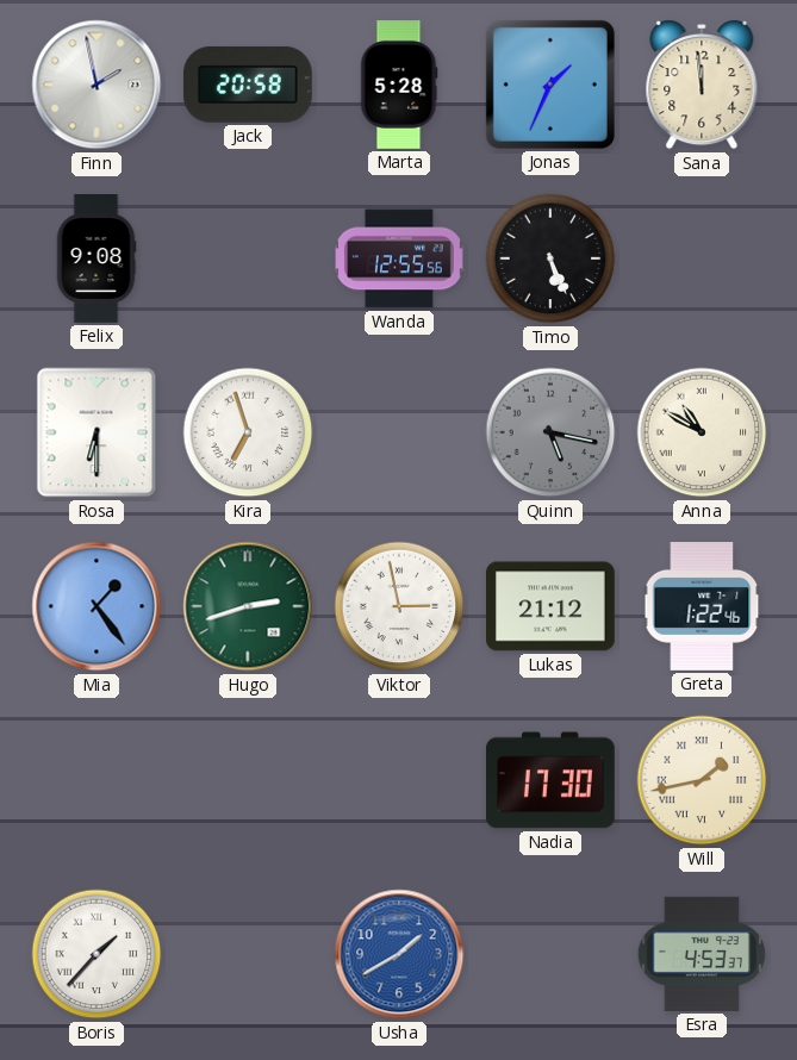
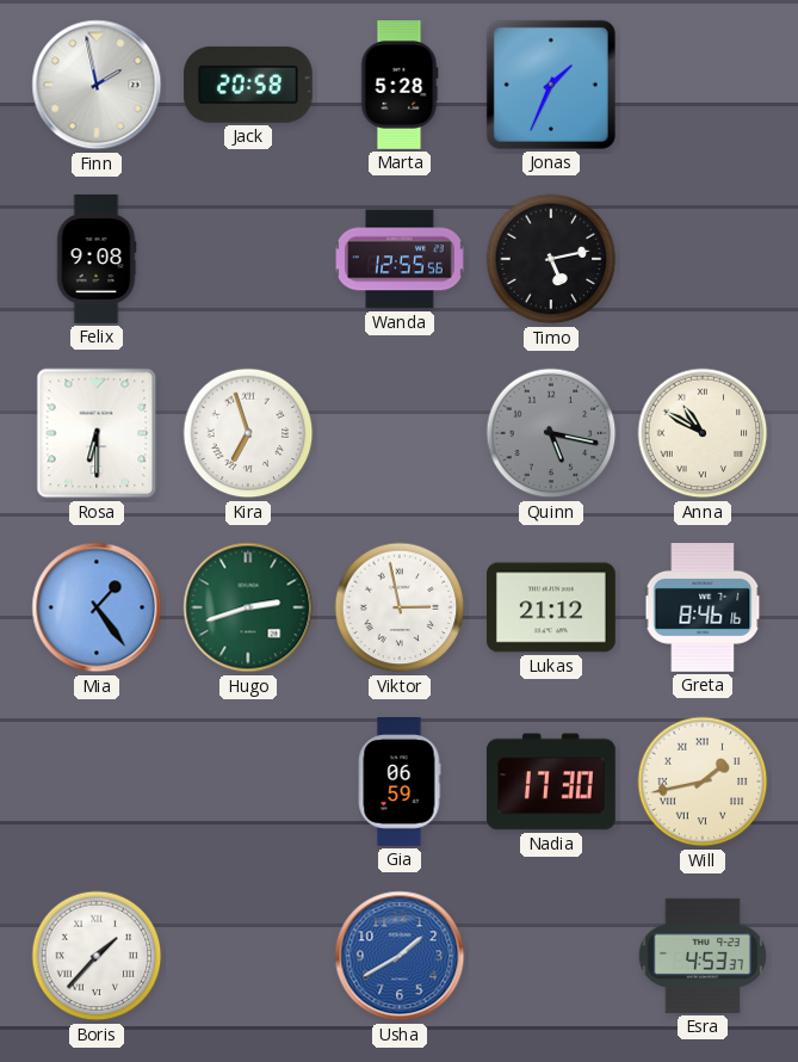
Sana: 11:59 -> none (702, 85)
Timo: 5:26 -> 5:13 (551, 259)
Greta: 1:22 -> 8:46 (703, 609)
Gia: none -> 06:59 (400, 783)
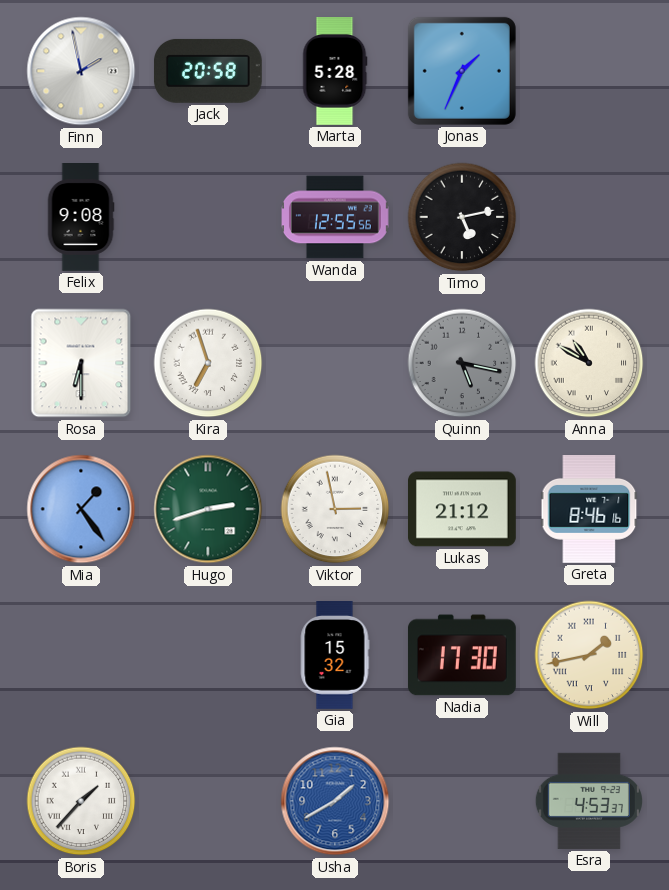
Gia: 06:59 -> 15:32 (335, 656)
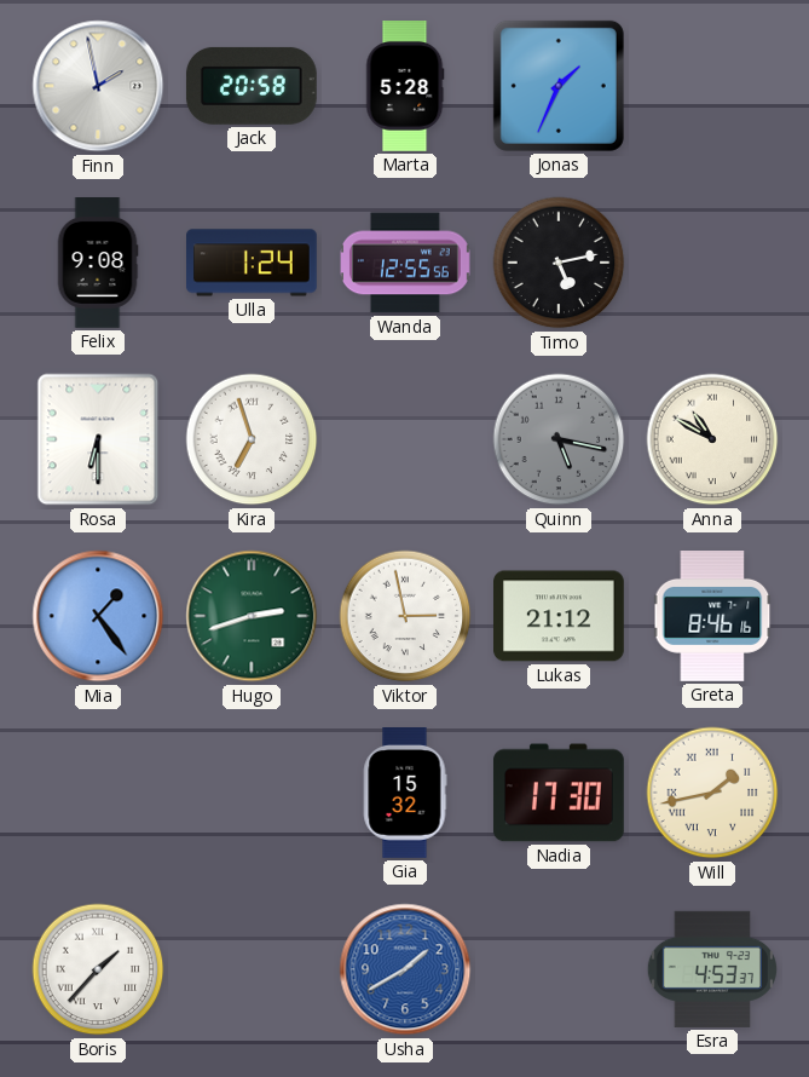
Ulla: none -> 1:24 (253, 263)
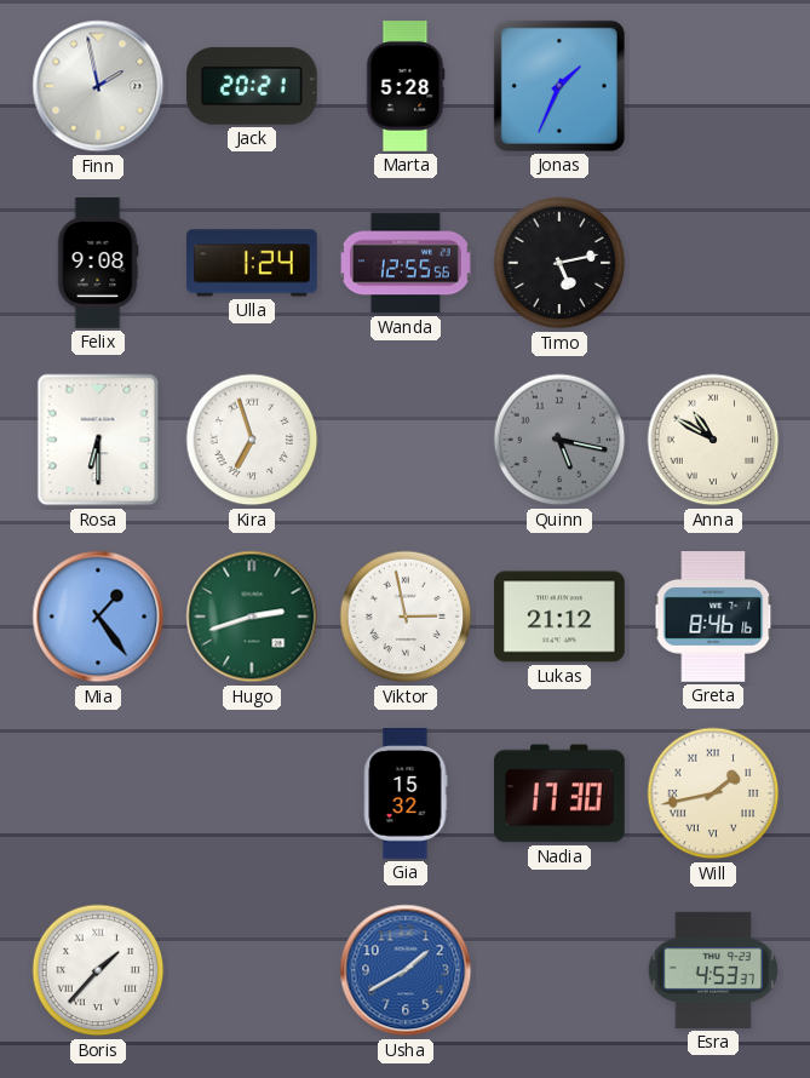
Jack: 20:58 -> 20:21 (252, 86)
